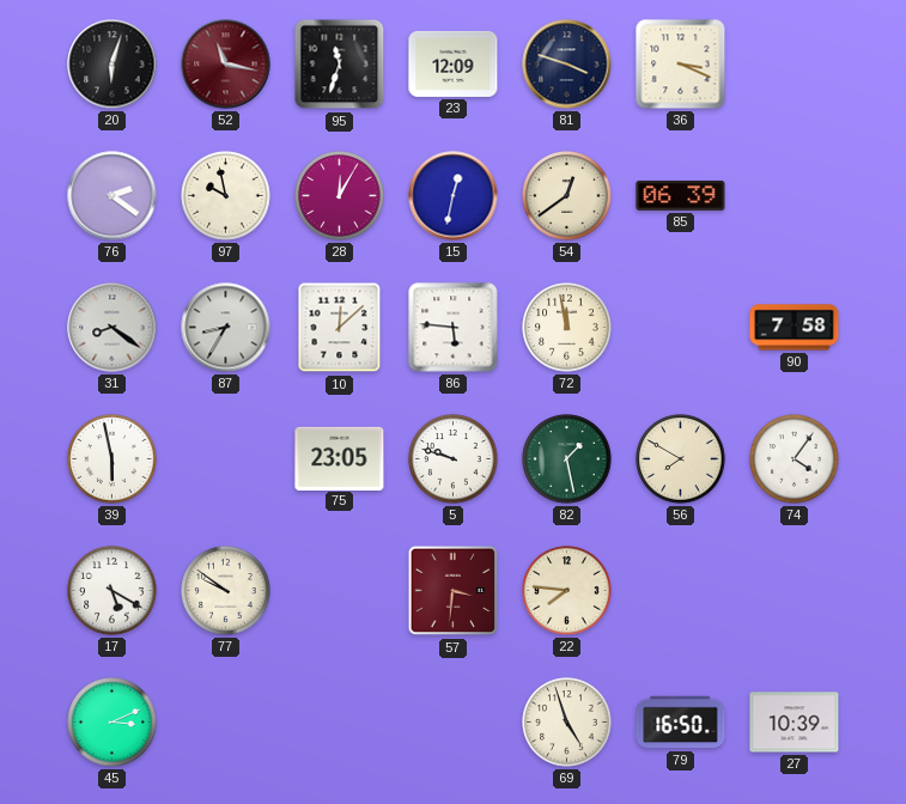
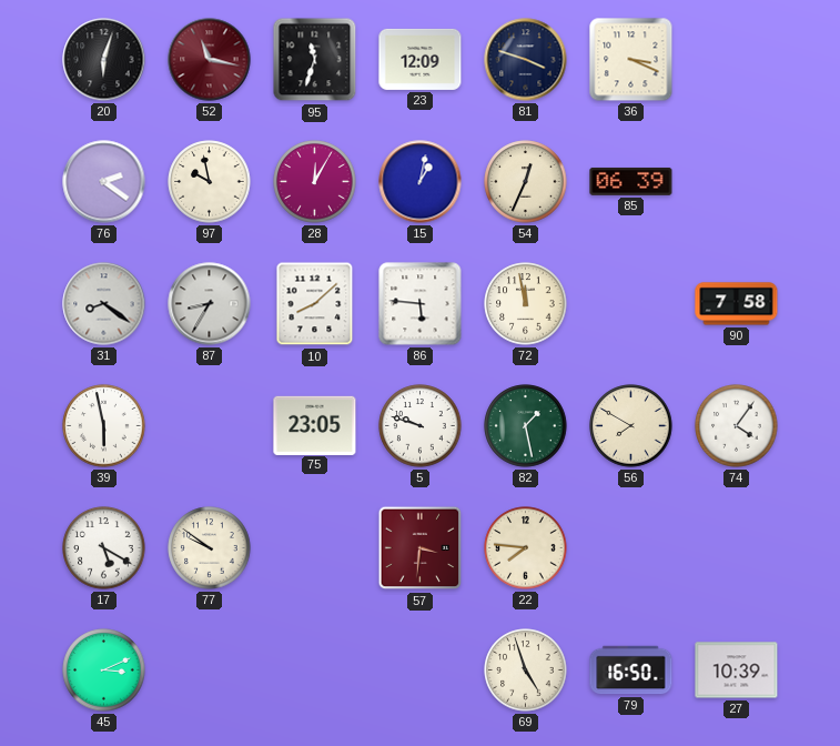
15: 12:32 -> 1:02 (421, 182)
54: 12:39 -> 12:34 (526, 182)
10: 12:08 -> 8:08 (315, 304)
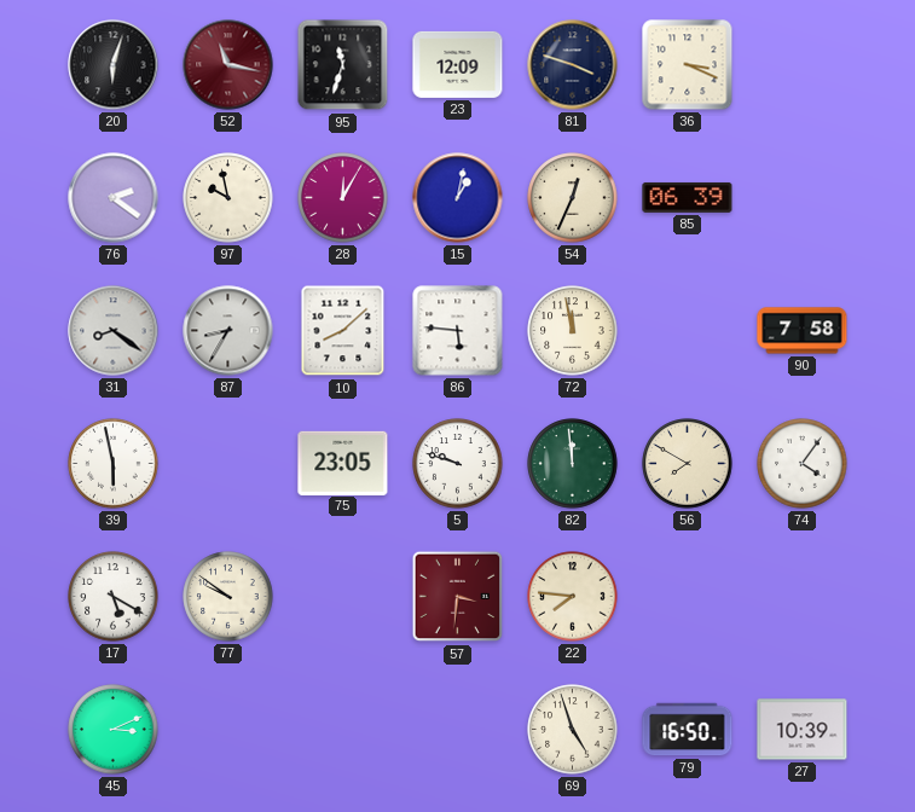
82: 1:28 -> 11:59 (573, 464)
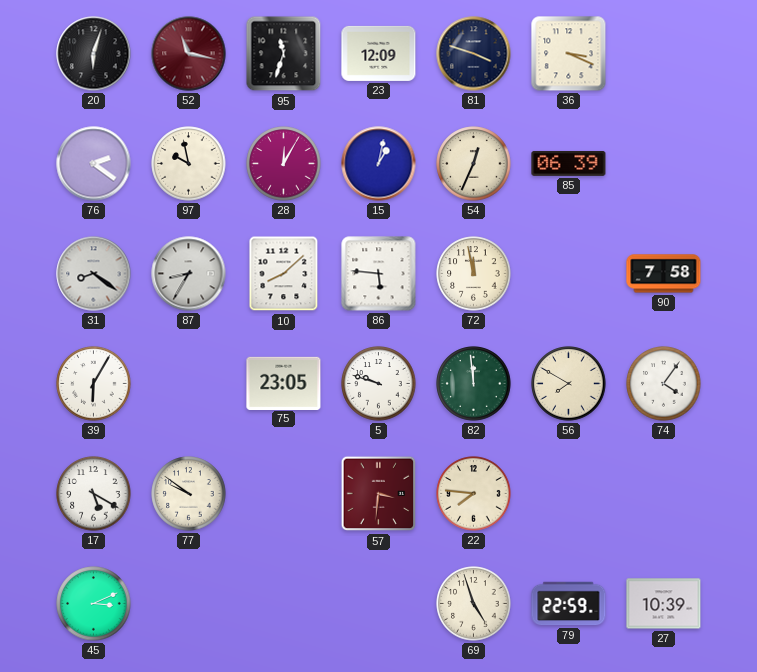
39: 5:58 -> 6:05 (94, 384)
79: 16:50 -> 22:59 (569, 604)
